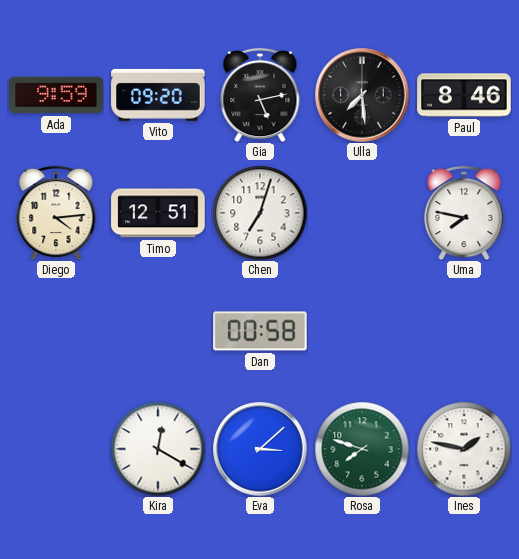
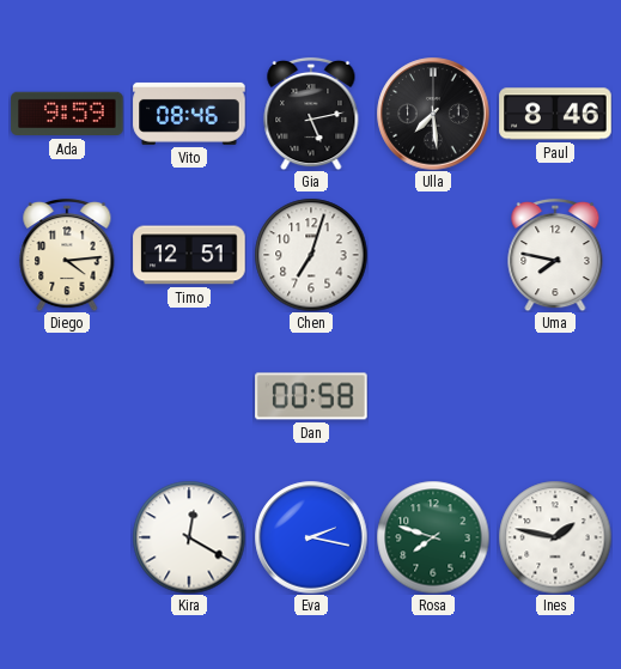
Vito: 09:20 -> 08:46 (189, 114)
Eva: 3:08 -> 2:17 (311, 537)
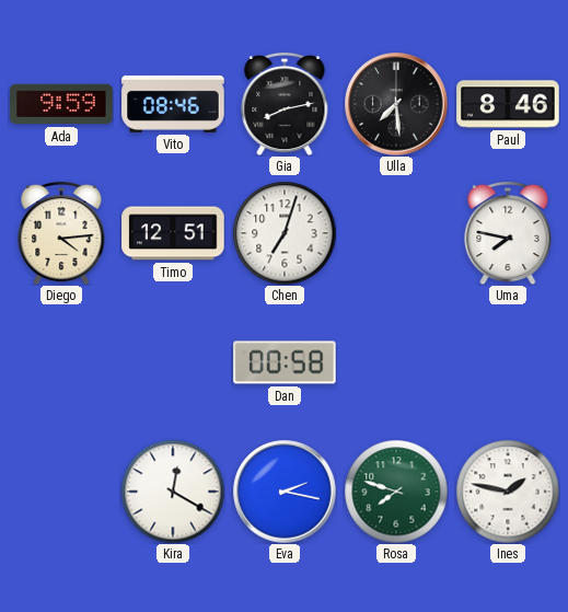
Gia: 5:13 -> 8:13 (285, 104)
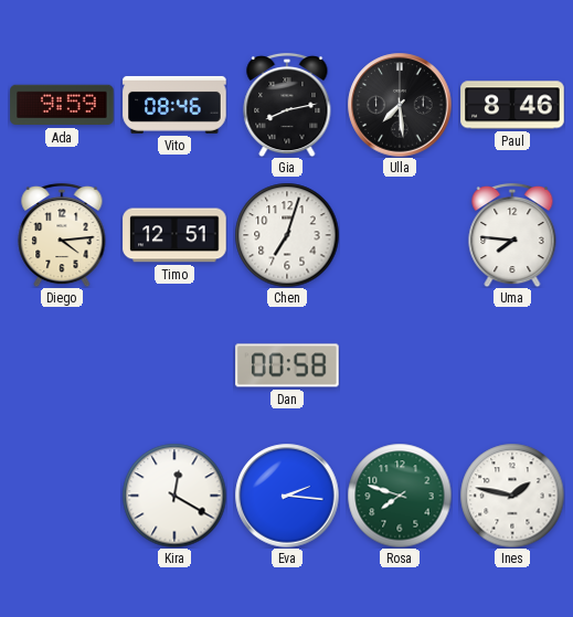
Uma: 7:47 -> 7:46 (512, 235)
Eva: 2:17 -> 2:16 (287, 496)
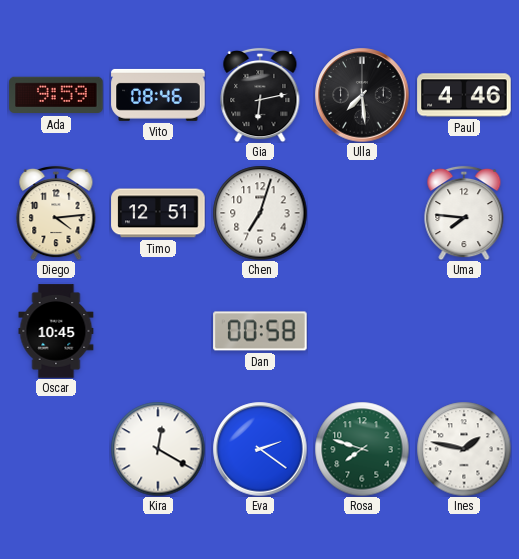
Gia: 8:13 -> 6:13 (260, 95)
Paul: 8:46 -> 4:46 (464, 95)
Oscar: none -> 10:45 (56, 331)
Eva: 2:16 -> 2:21 (260, 449)
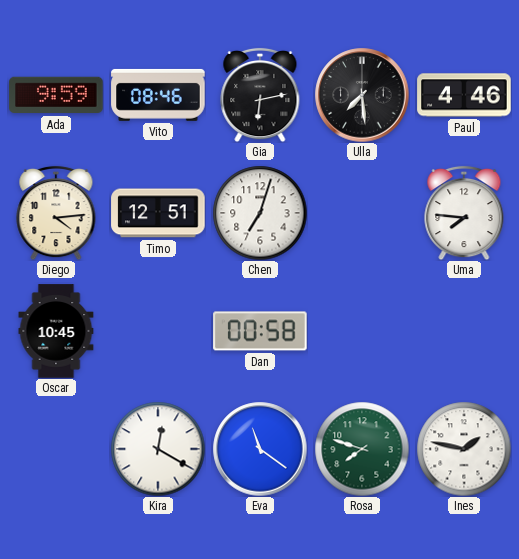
Eva: 2:21 -> 11:21 (260, 449)
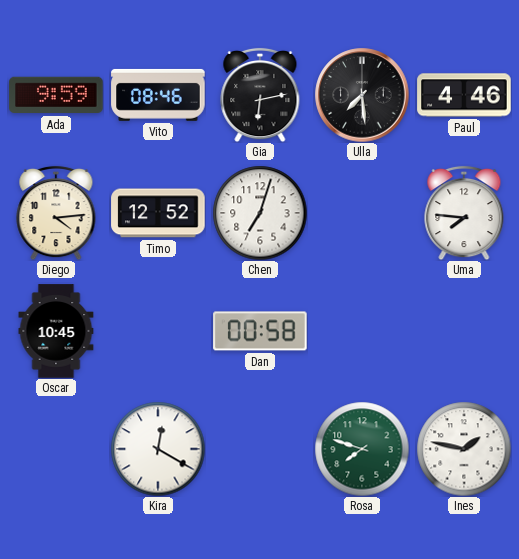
Timo: 12:51 -> 12:52 (158, 213)
Eva: 11:21 -> none (260, 449)
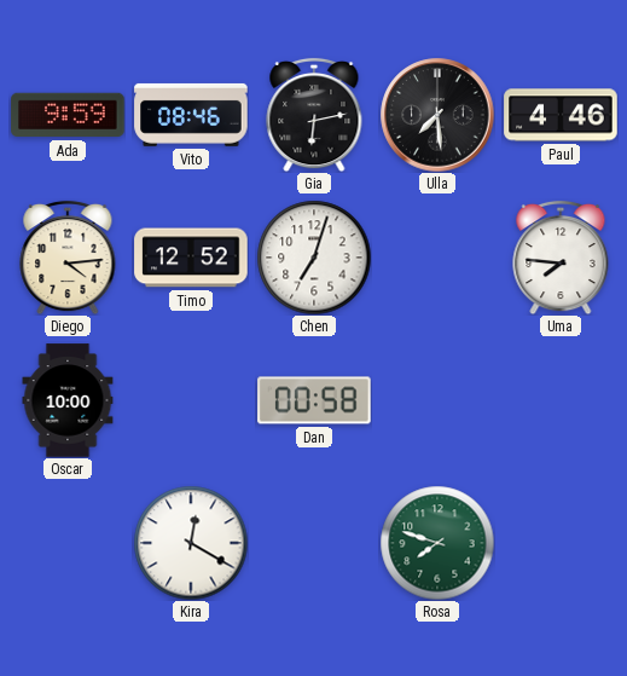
Oscar: 10:45 -> 10:00 (68, 400)
Ines: 1:47 -> none (464, 449)
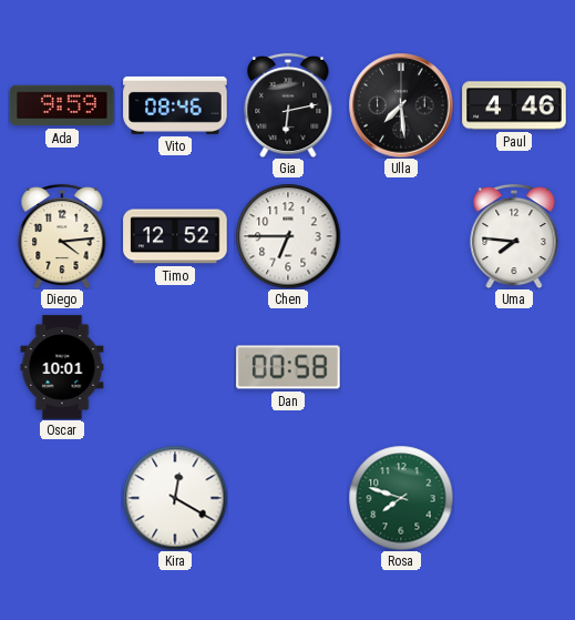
Chen: 7:03 -> 6:45 (288, 236)
Oscar: 10:00 -> 10:01 (62, 367)
